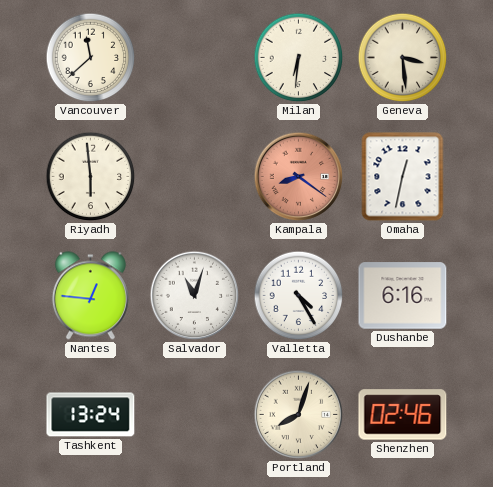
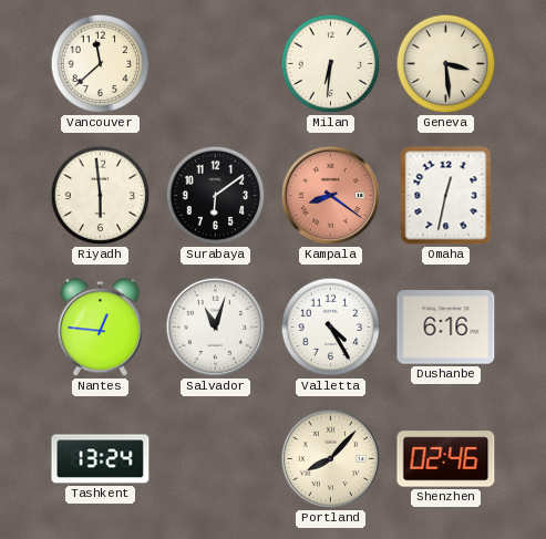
Surabaya: none -> 6:09 (216, 196)
Portland: 8:03 -> 8:07 (331, 459)
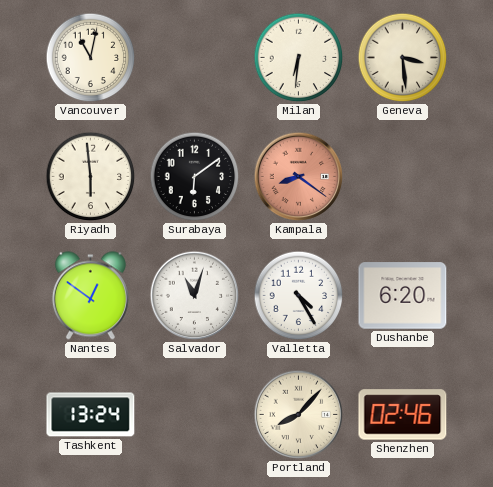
Vancouver: 11:38 -> 11:02 (91, 58)
Omaha: 12:32 -> none (446, 196)
Nantes: 12:46 -> 12:51 (90, 296)
Dushanbe: 6:16 -> 6:20 (403, 296)
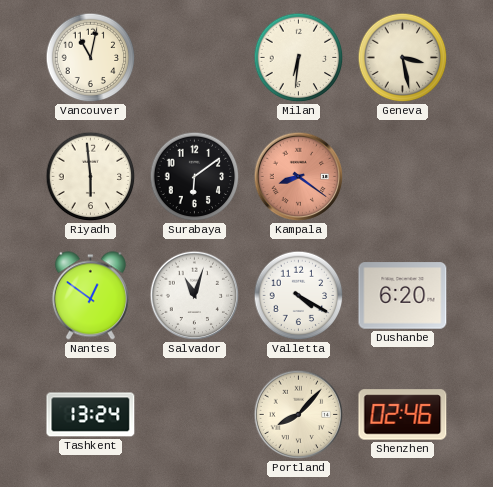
Geneva: 3:29 -> 3:28 (403, 58)
Valletta: 4:25 -> 4:20 (299, 296)
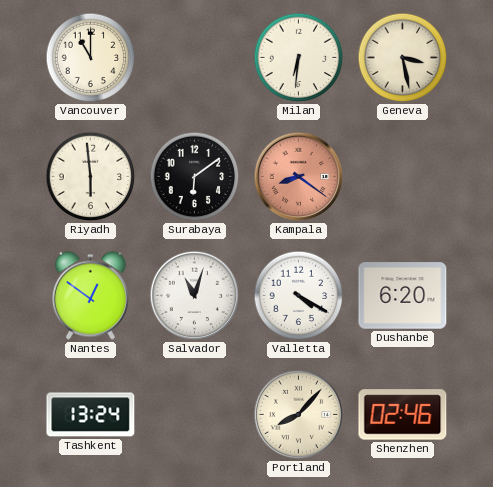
Vancouver: 11:02 -> 11:00 (91, 58)
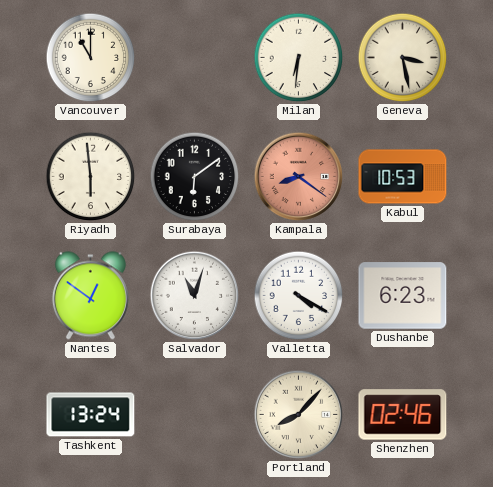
Kabul: none -> 10:53 (403, 177)
Dushanbe: 6:20 -> 6:23 (403, 296)
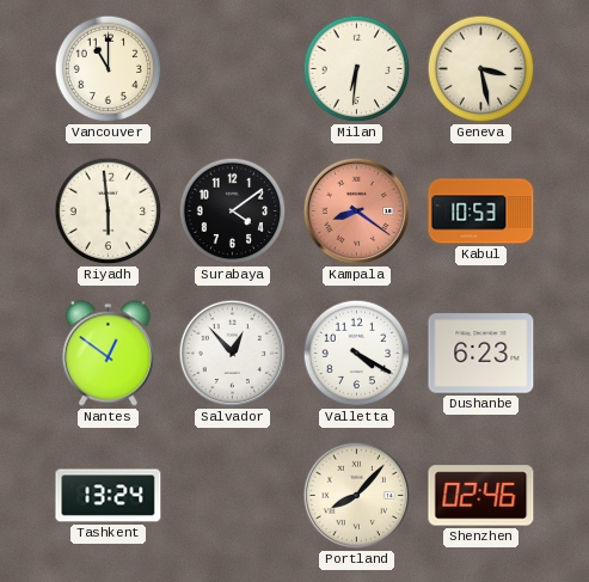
Surabaya: 6:09 -> 4:09 (233, 212)
Salvador: 11:03 -> 12:53 (233, 354)
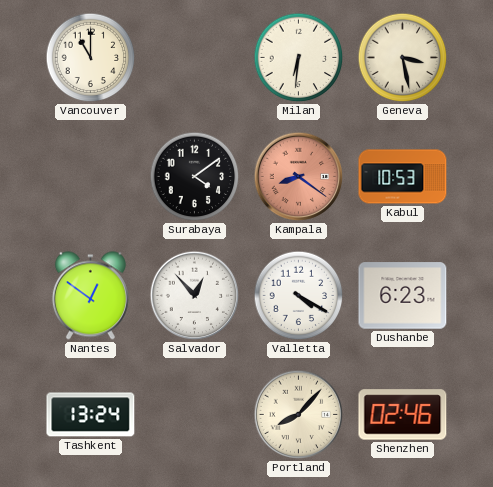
Riyadh: 5:59 -> none (109, 212)
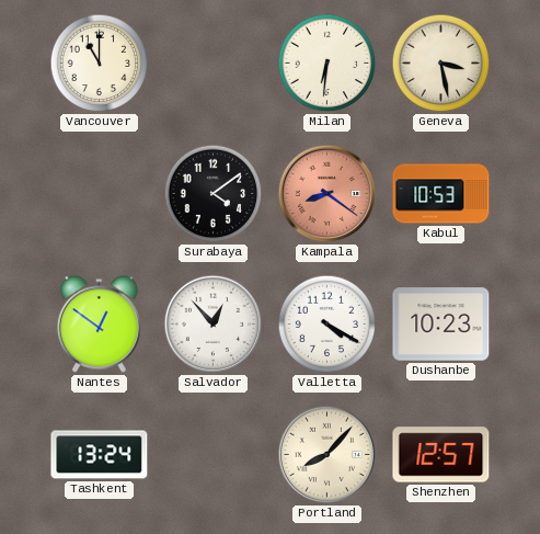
Dushanbe: 6:23 -> 10:23 (441, 325)
Shenzhen: 02:46 -> 12:57 (441, 455)
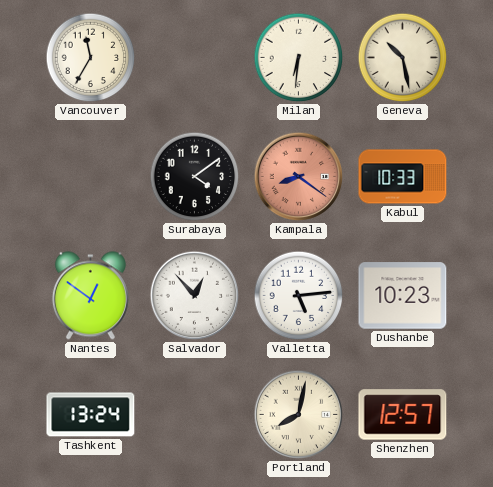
Vancouver: 11:00 -> 11:35 (91, 58)
Geneva: 3:28 -> 10:28 (403, 58)
Kabul: 10:53 -> 10:33 (403, 177)
Valletta: 4:20 -> 5:14 (299, 296)
Portland: 8:07 -> 8:02 (299, 415)
